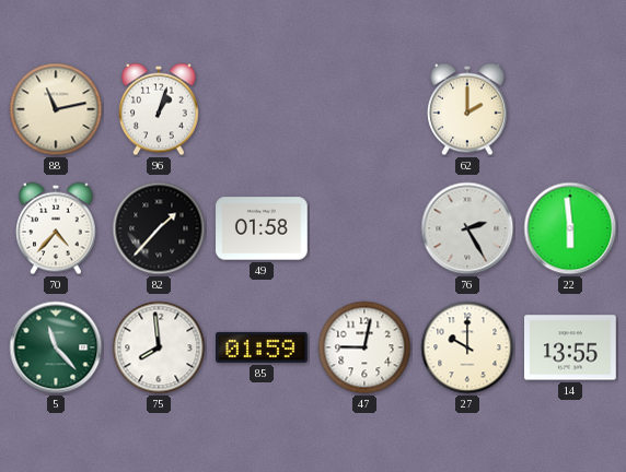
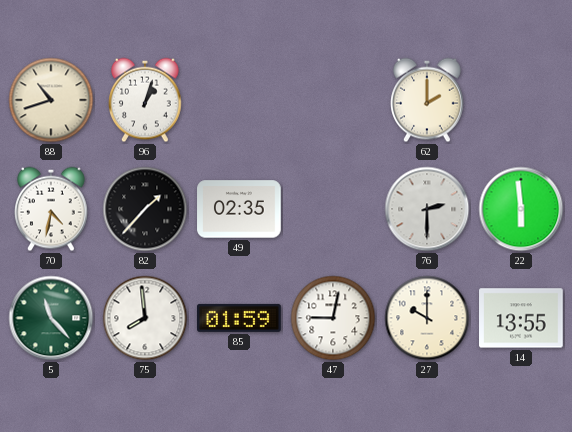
88: 11:13 -> 10:42 (51, 100)
70: 4:37 -> 4:32 (52, 209)
49: 01:58 -> 02:35 (239, 209)
76: 2:25 -> 2:30 (427, 209)
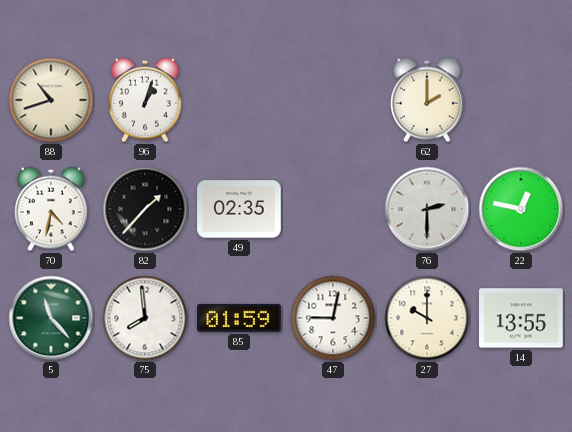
22: 5:59 -> 12:47 (521, 209)
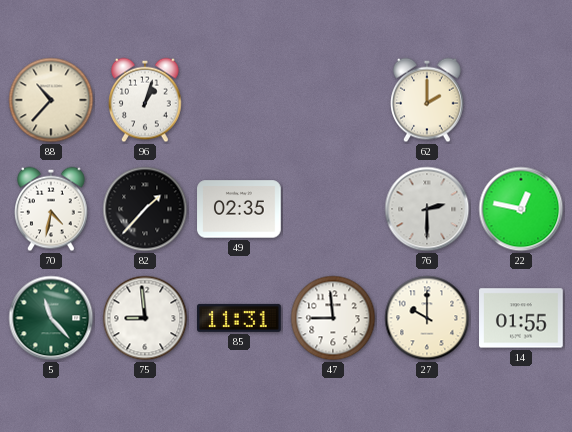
88: 10:42 -> 10:37 (51, 100)
75: 7:59 -> 8:59 (145, 318)
85: 01:59 -> 11:31 (239, 318)
47: 9:02 -> 8:59 (333, 318)
14: 13:55 -> 01:55 (521, 318)
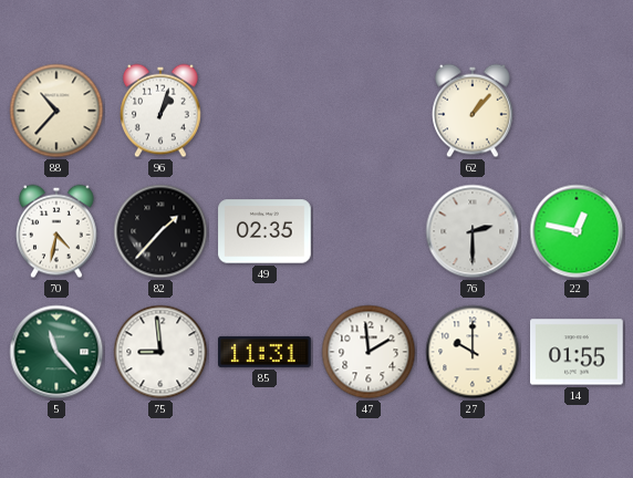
62: 2:00 -> 1:07 (474, 111)
47: 8:59 -> 1:59 (369, 352)
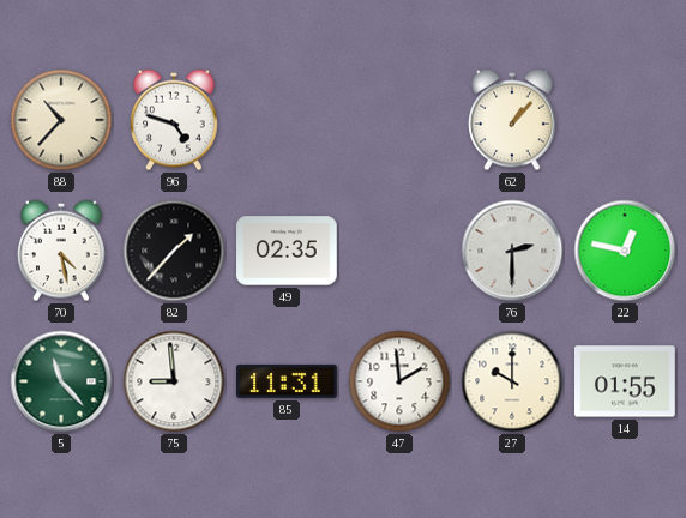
96: 1:03 -> 4:48 (175, 120)
70: 4:32 -> 4:28 (62, 251)
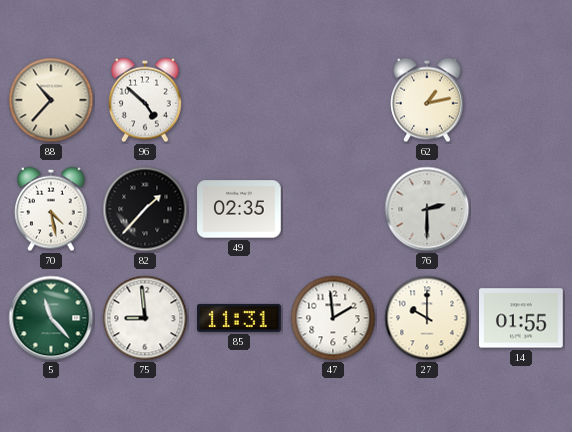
96: 4:48 -> 4:52 (146, 100)
62: 1:07 -> 1:13 (428, 100)
22: 12:47 -> none (625, 251)
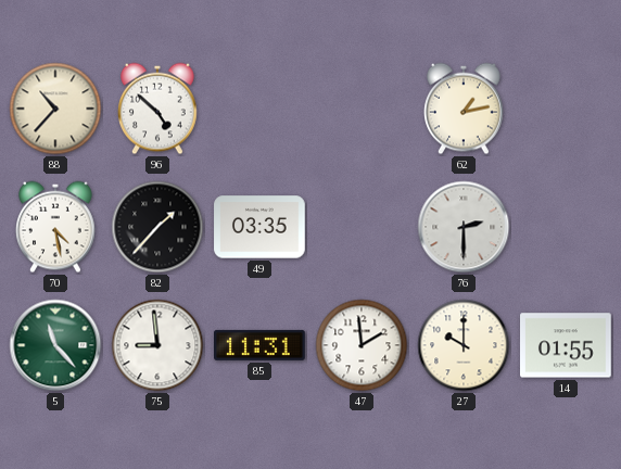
49: 02:35 -> 03:35 (259, 227)
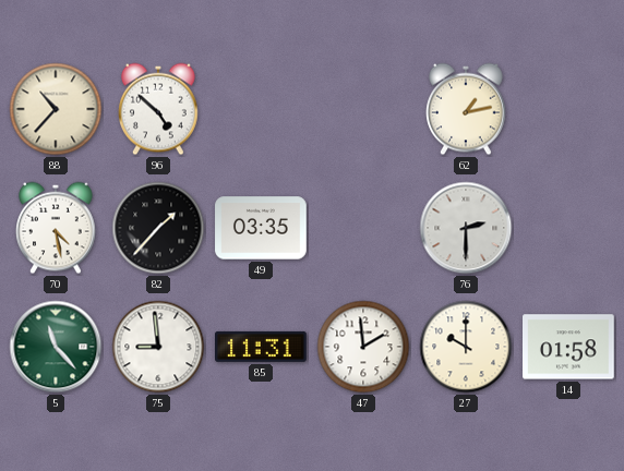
14: 01:55 -> 01:58 (568, 347)
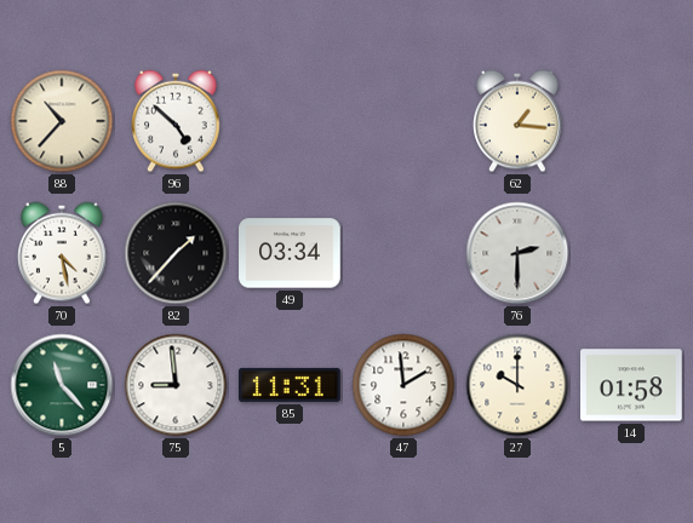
62: 1:13 -> 1:16 (519, 121)
49: 03:35 -> 03:34 (290, 253)
